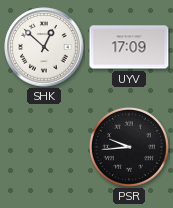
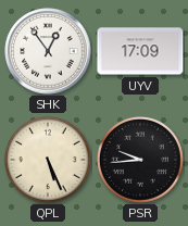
SHK: 12:52 -> 12:54 (48, 51)
QPL: none -> 5:26 (49, 161)
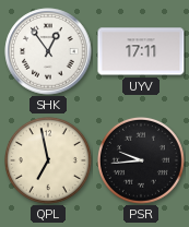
UYV: 17:09 -> 17:11 (141, 51)
QPL: 5:26 -> 6:58 (49, 162)
